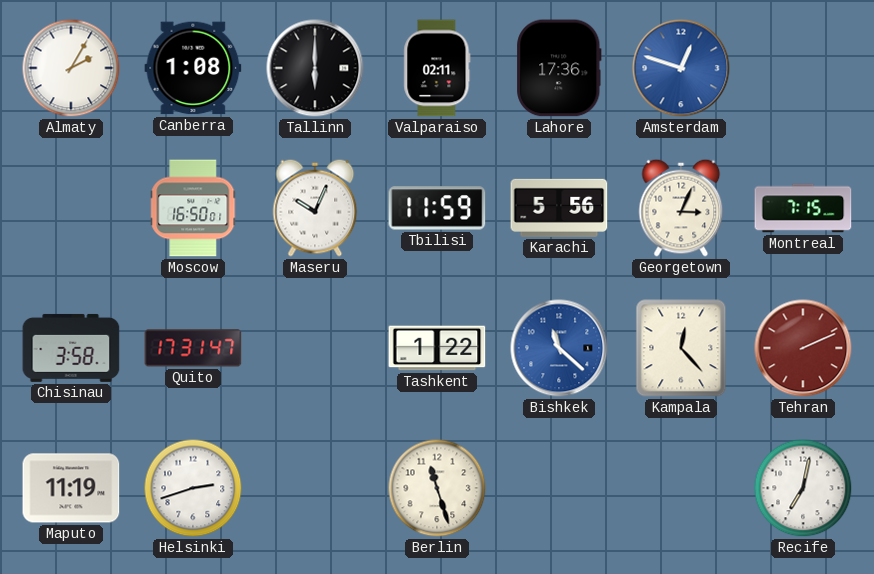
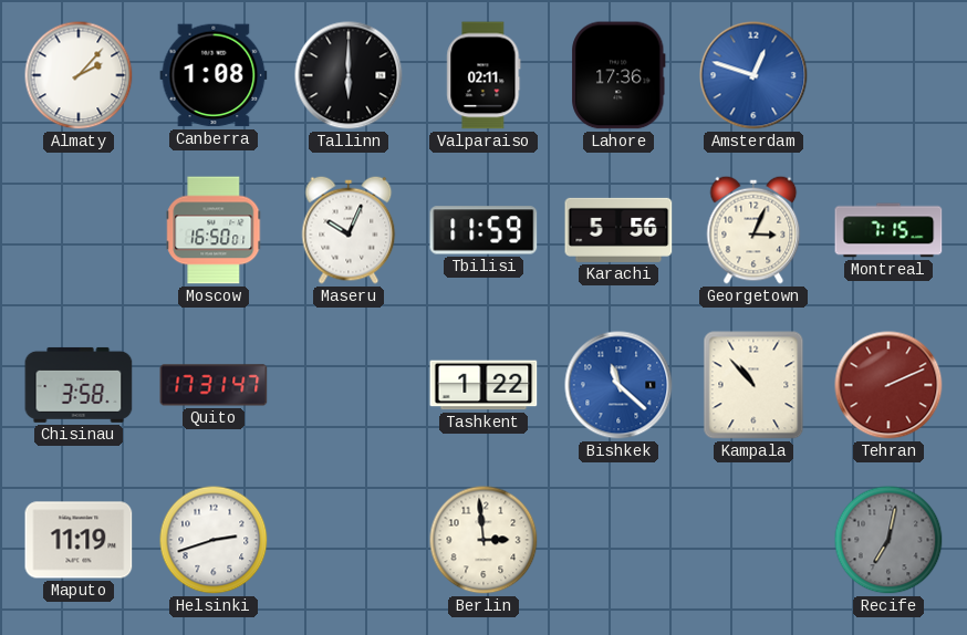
Almaty: 2:05 -> 2:07 (79, 75)
Kampala: 12:23 -> 10:53 (753, 385)
Berlin: 11:27 -> 2:59 (483, 540)
Recife dial: white -> grey (888, 540)
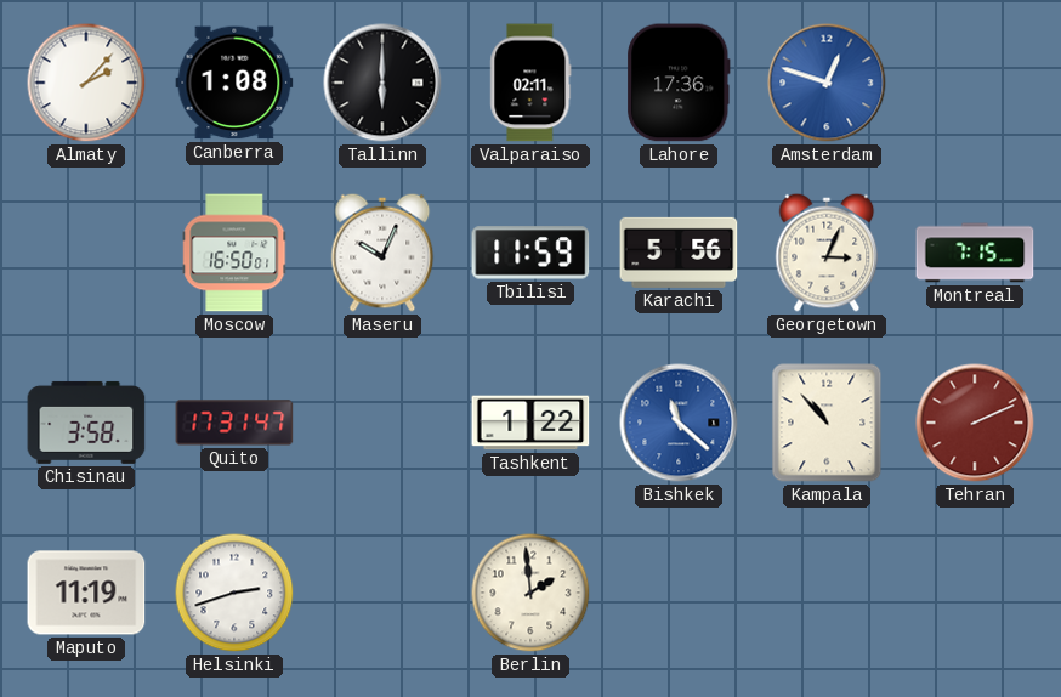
Berlin: 2:59 -> 1:59 (530, 593)
Recife: 7:02 -> none (888, 540)
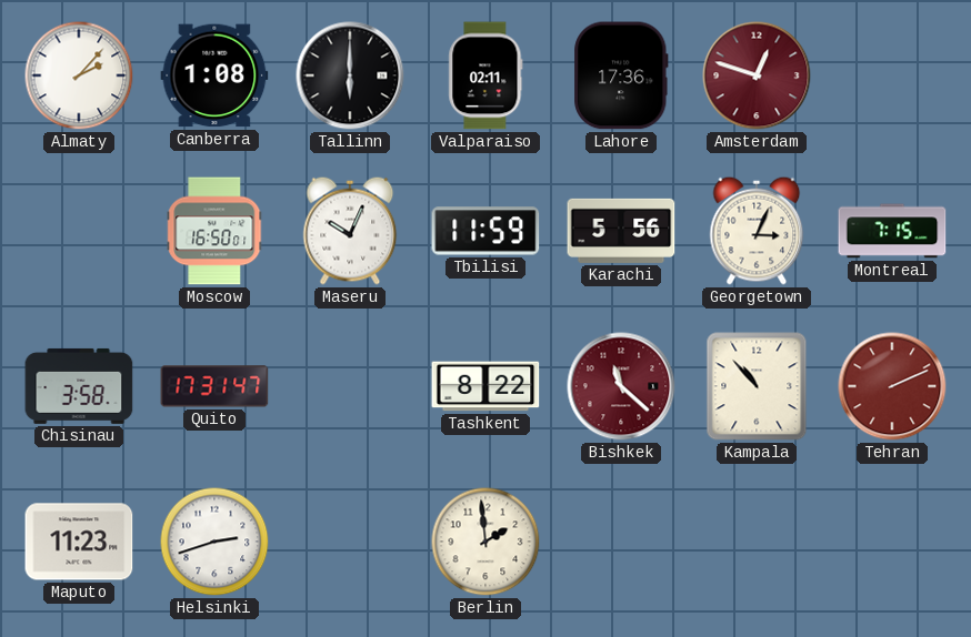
Amsterdam dial: blue -> burgundy (757, 75)
Tashkent: 1:22 -> 8:22 (485, 386)
Bishkek dial: blue -> burgundy (621, 386)
Maputo: 11:19 -> 11:23 (79, 542)
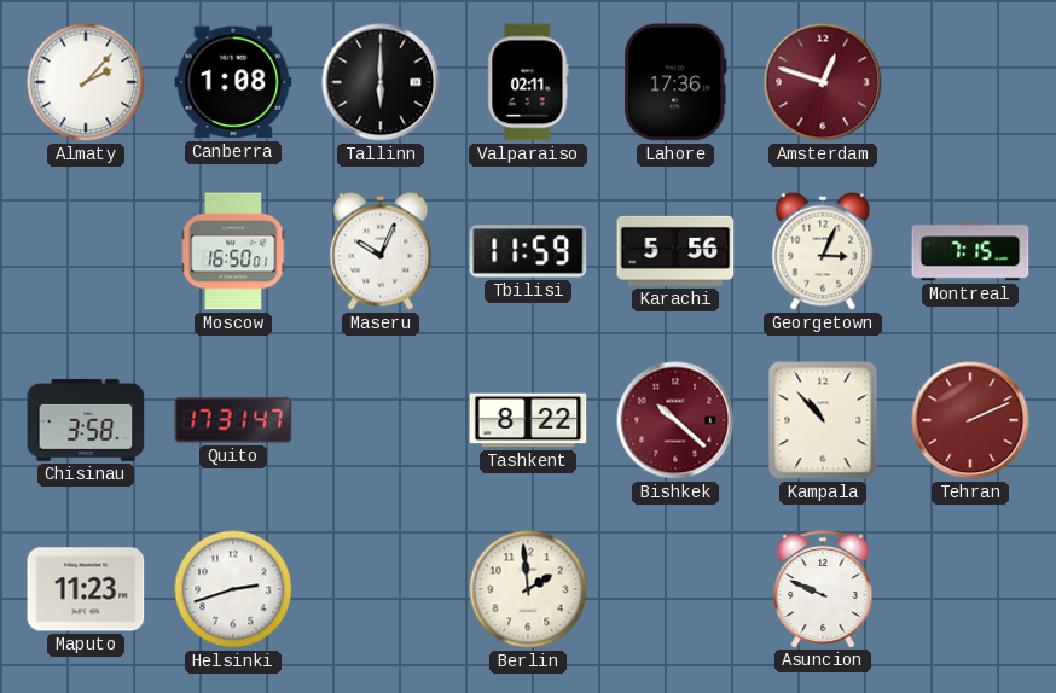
Bishkek: 11:22 -> 10:22 (675, 420)
Asuncion: none -> 9:49 (823, 588)
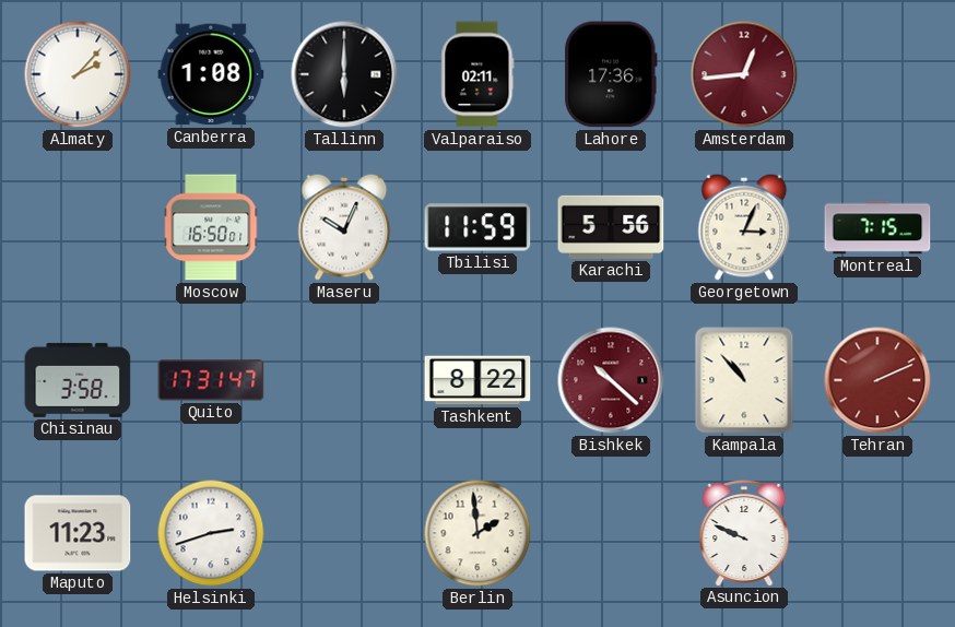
Amsterdam: 12:48 -> 12:44 (744, 74)
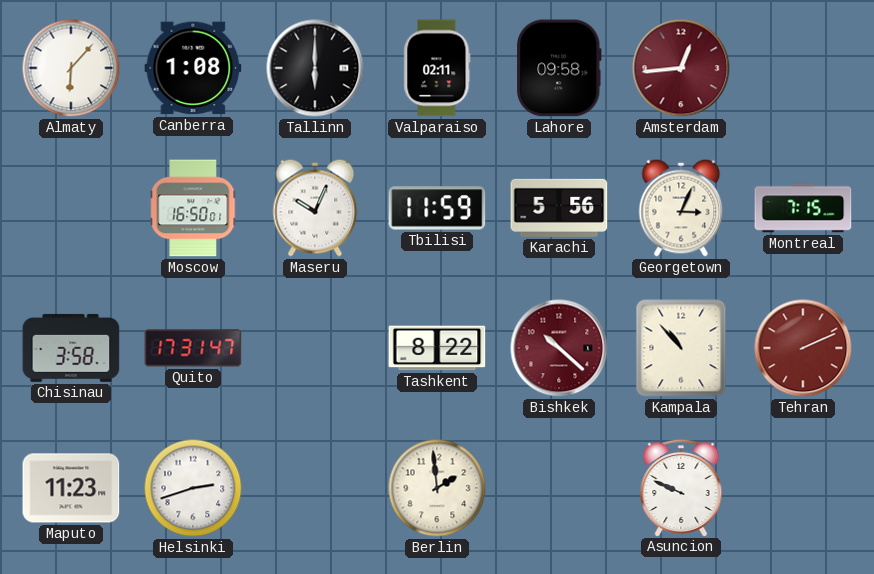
Almaty: 2:07 -> 6:07 (71, 68)
Lahore: 17:36 -> 09:58 (559, 68)
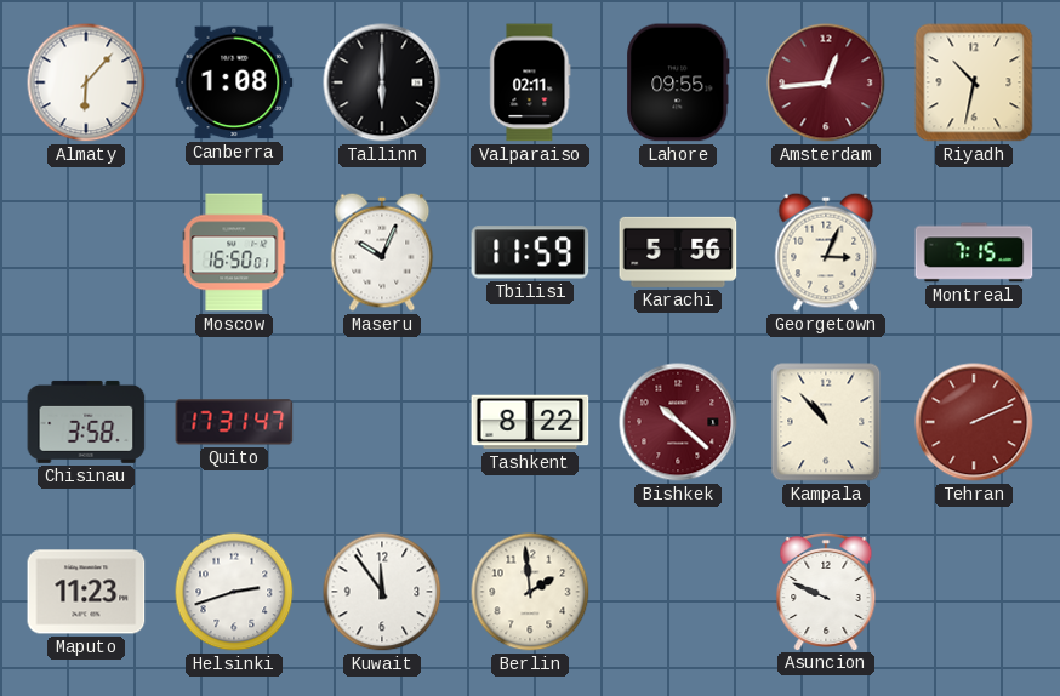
Lahore: 09:58 -> 09:55 (678, 82)
Riyadh: none -> 10:32 (974, 82)
Kuwait: none -> 11:54 (382, 592)
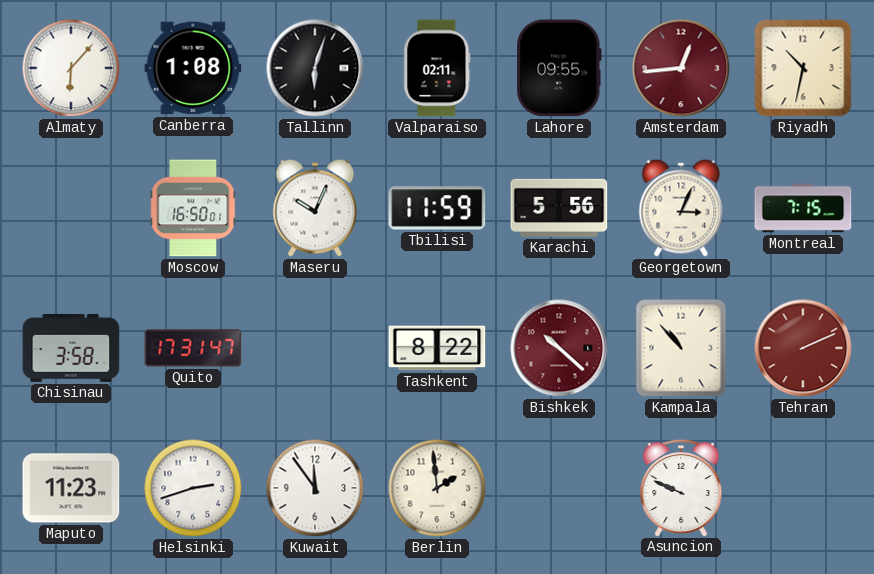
Tallinn: 6:00 -> 6:03 (315, 68)
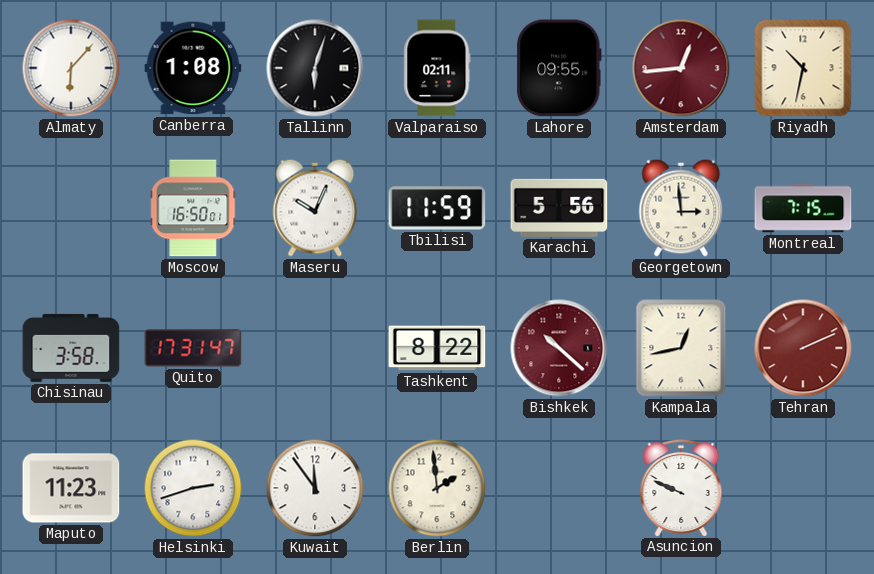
Georgetown: 3:04 -> 2:59 (681, 208)
Kampala: 10:53 -> 12:43 (681, 348)
